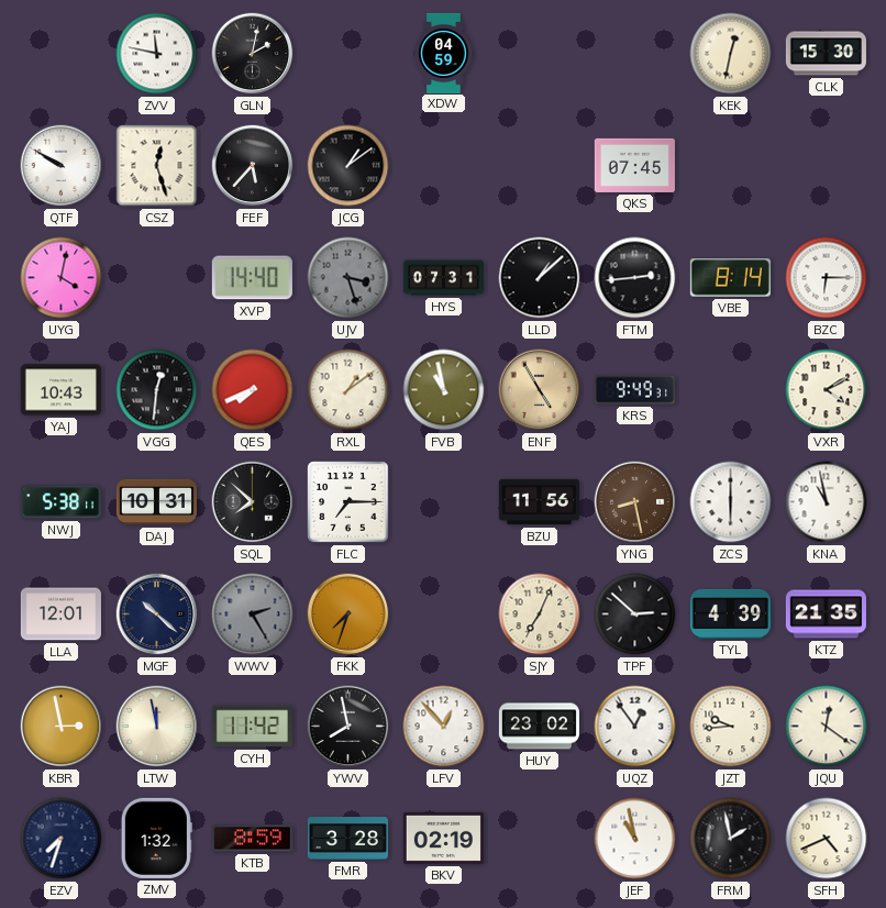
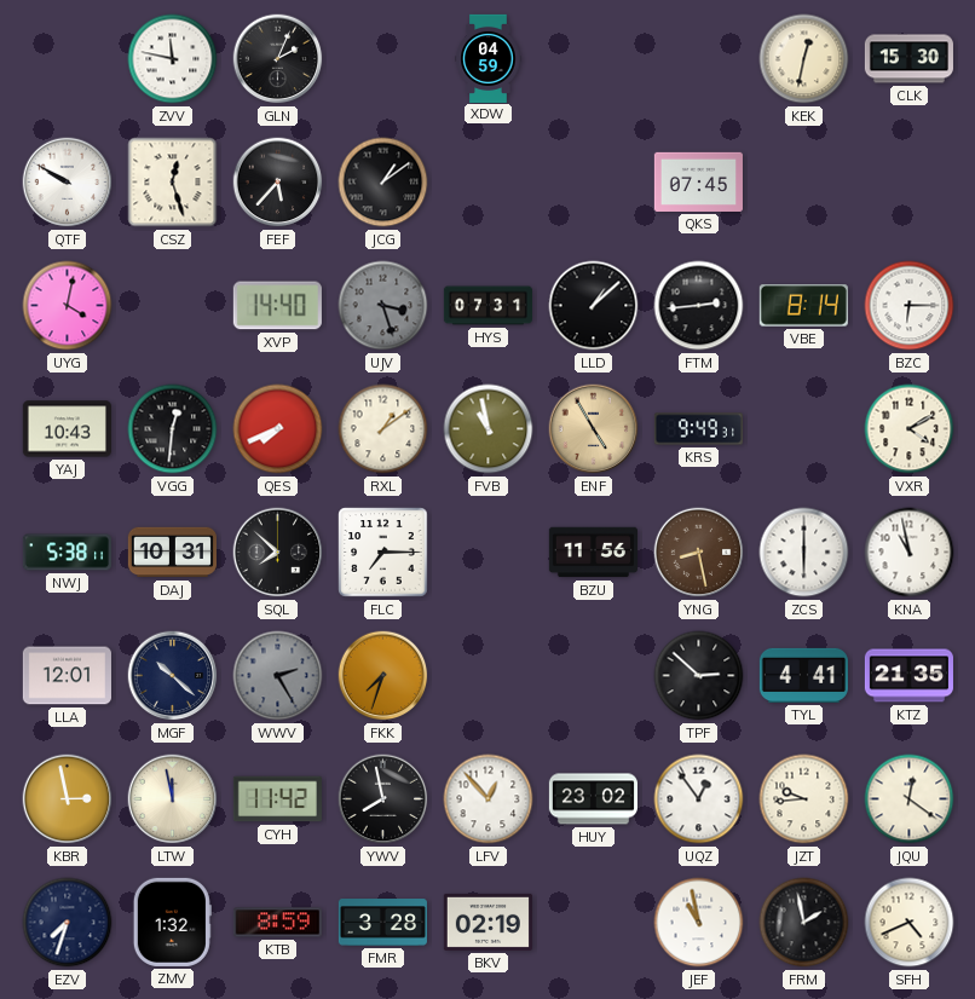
GLN: 2:02 -> 2:04 (278, 59)
SJY: 7:04 -> none (540, 614)
TYL: 4:39 -> 4:41 (803, 675)
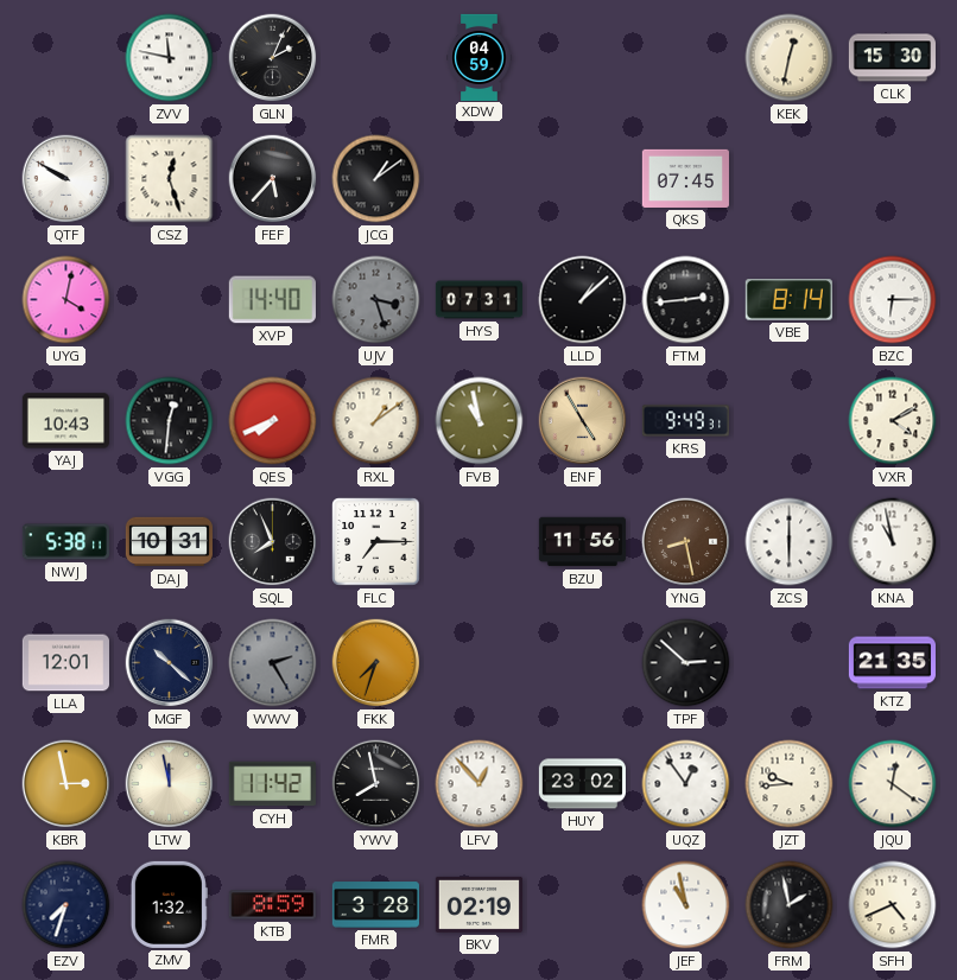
SQL: 7:52 -> 7:56 (273, 542)
TYL: 4:41 -> none (803, 675)
